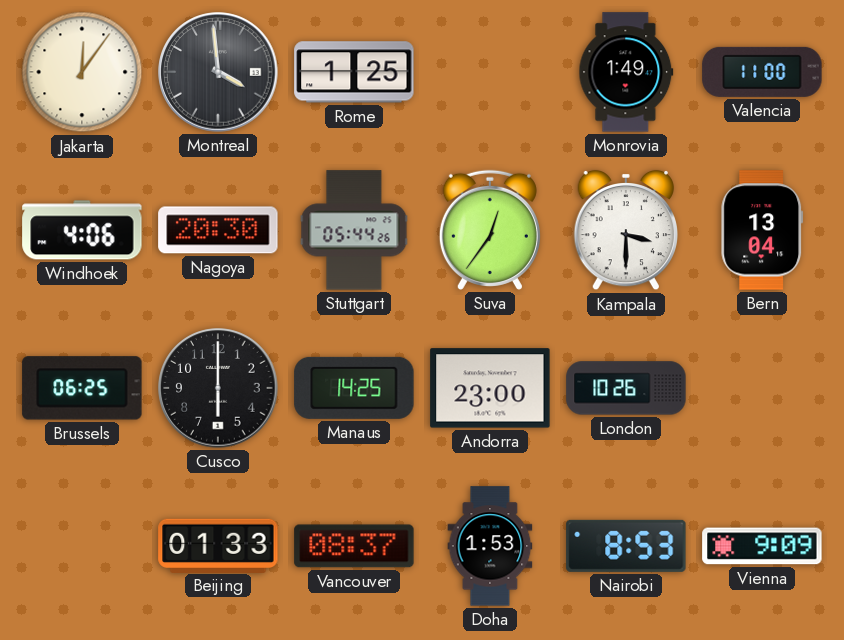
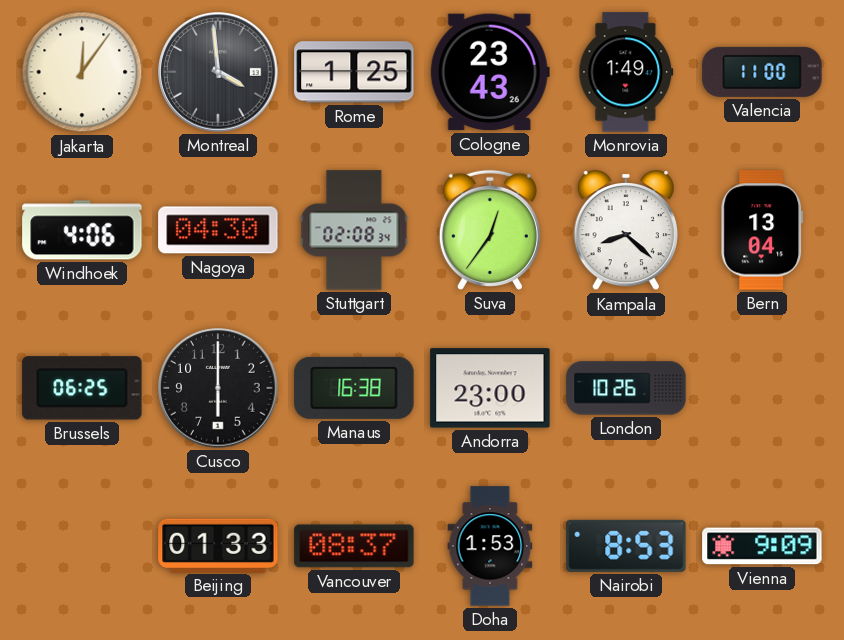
Cologne: none -> 23:43 (490, 72)
Nagoya: 20:30 -> 04:30 (218, 230)
Stuttgart: 05:44 -> 02:08 (354, 230)
Kampala: 3:30 -> 8:22 (625, 230)
Manaus: 14:25 -> 16:38 (354, 388)
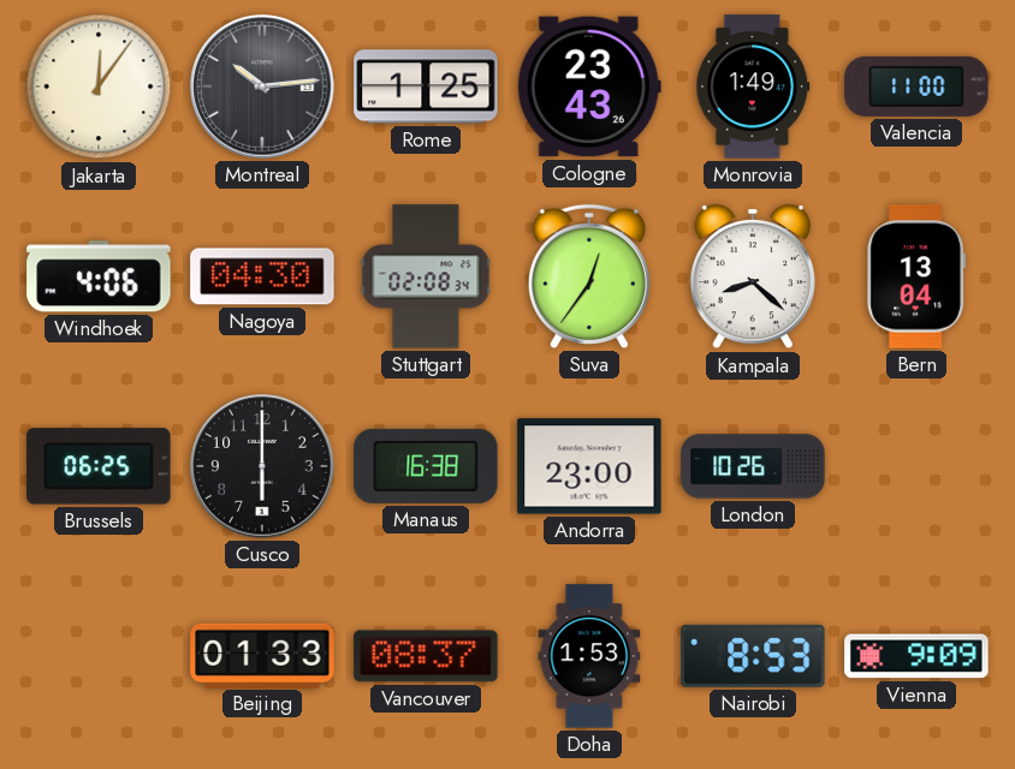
Montreal: 3:59 -> 10:14 (262, 87)
